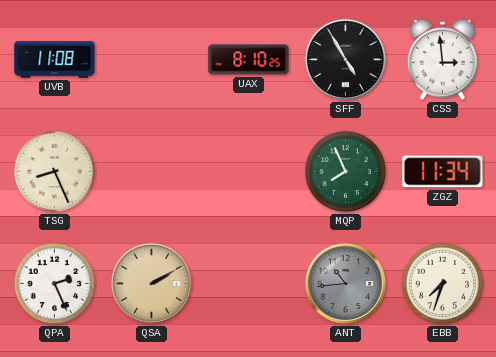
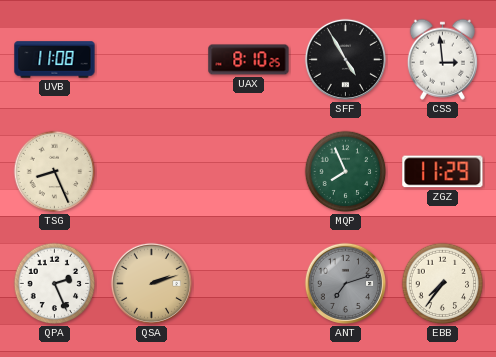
ZGZ: 11:34 -> 11:29 (443, 172)
QSA: 2:10 -> 2:12 (151, 283)
ANT: 10:44 -> 7:12 (345, 283)
EBB: 7:33 -> 7:36 (443, 284)
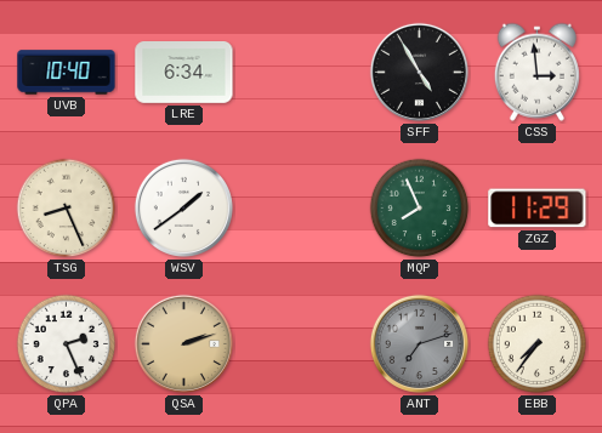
UVB: 11:08 -> 10:40 (67, 73)
LRE: none -> 6:34 (184, 73)
UAX: 8:10 -> none (249, 60)
WSV: none -> 1:39 (183, 207)
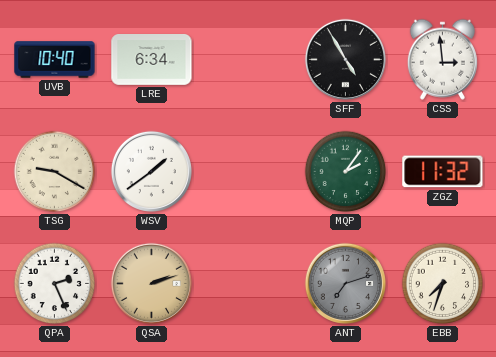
TSG: 8:26 -> 9:20 (55, 172)
MQP: 7:56 -> 2:06 (346, 172)
ZGZ: 11:29 -> 11:32 (443, 172)
EBB: 7:36 -> 7:33 (443, 284)
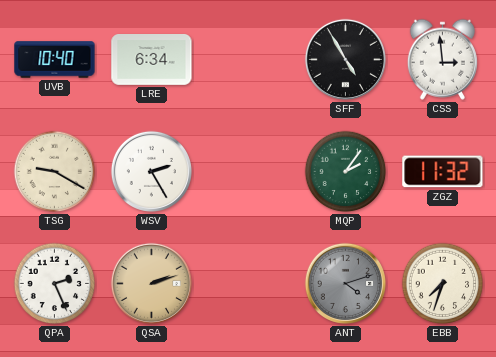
WSV: 1:39 -> 2:25 (151, 171)
ANT: 7:12 -> 4:12 (345, 283)
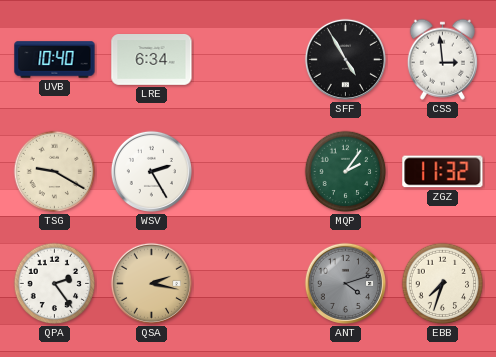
QPA: 2:26 -> 2:24 (55, 284)
QSA: 2:12 -> 2:17 (151, 283)
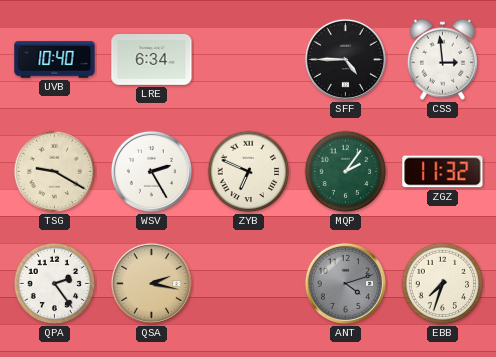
SFF: 4:55 -> 4:45 (345, 59)
ZYB: none -> 6:49 (249, 172)
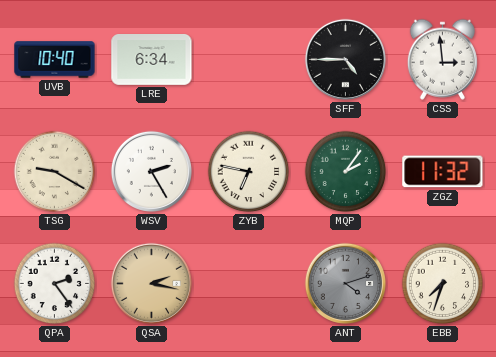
ZYB: 6:49 -> 6:47 (249, 172)
